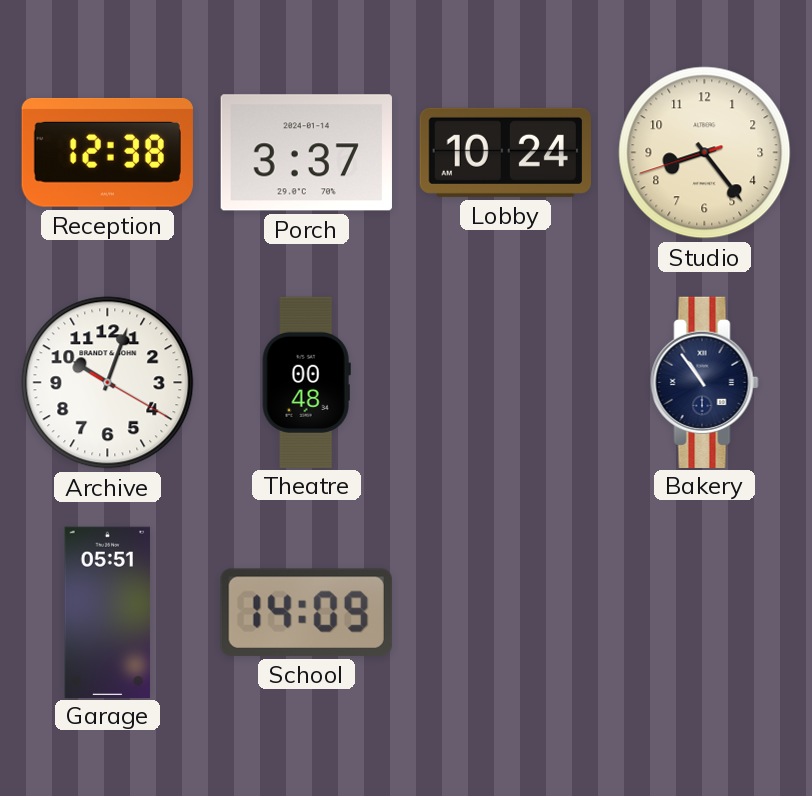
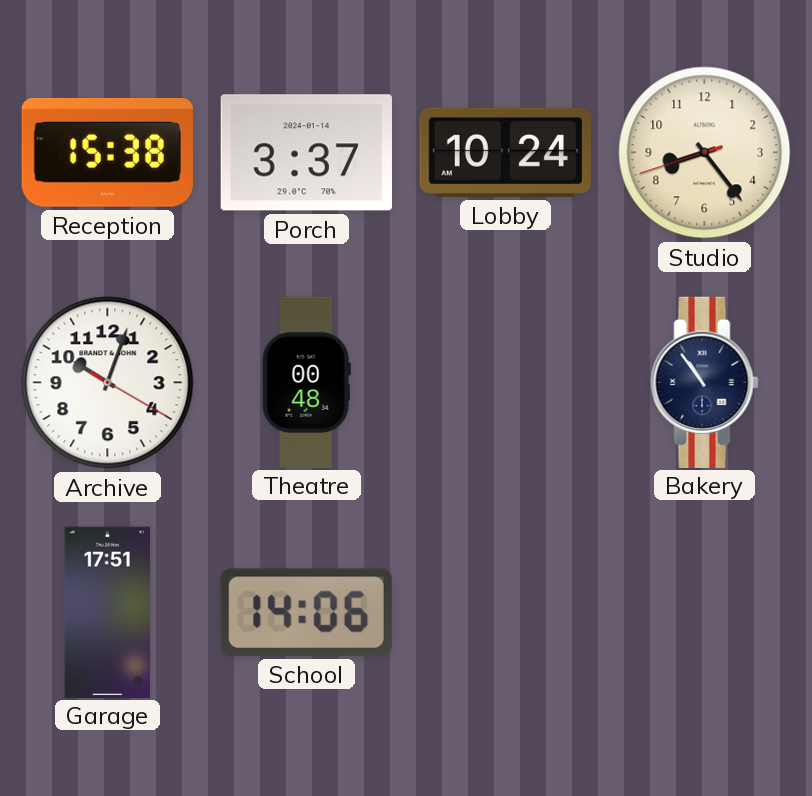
Reception: 12:38 -> 15:38 (107, 152)
Garage: 05:51 -> 17:51 (108, 612)
School: 14:09 -> 14:06 (306, 612)
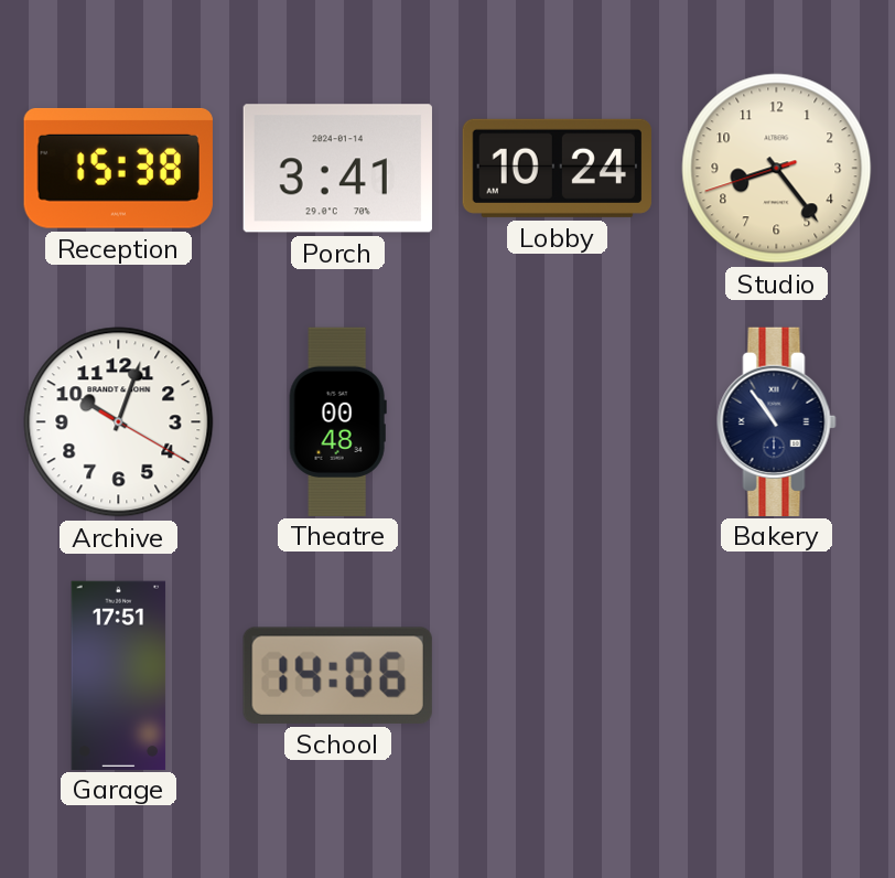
Porch: 3:37 -> 3:41 (337, 169)
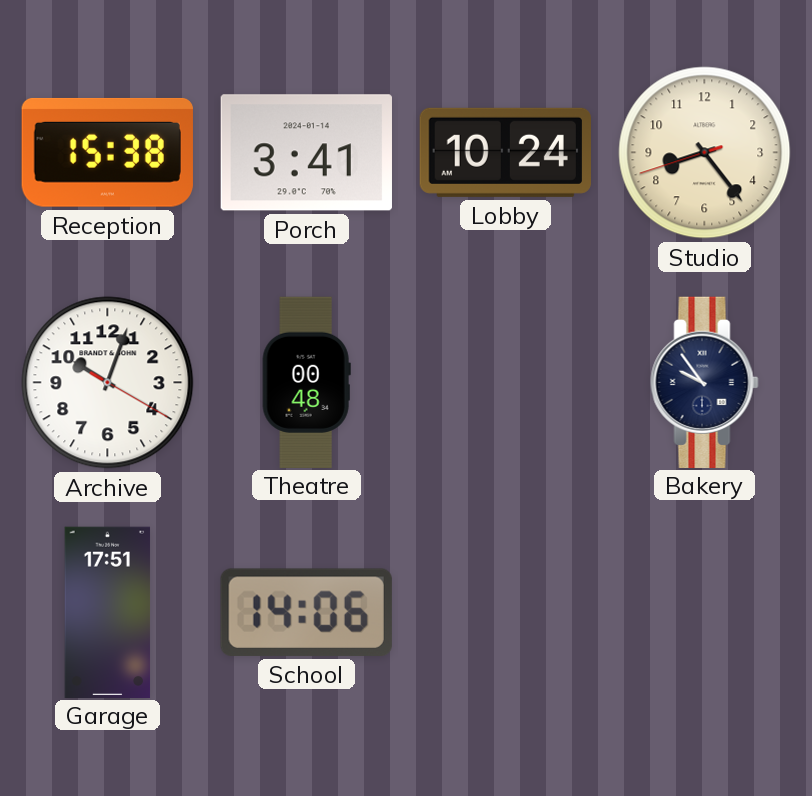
Bakery: 10:54 -> 9:54 (705, 382)
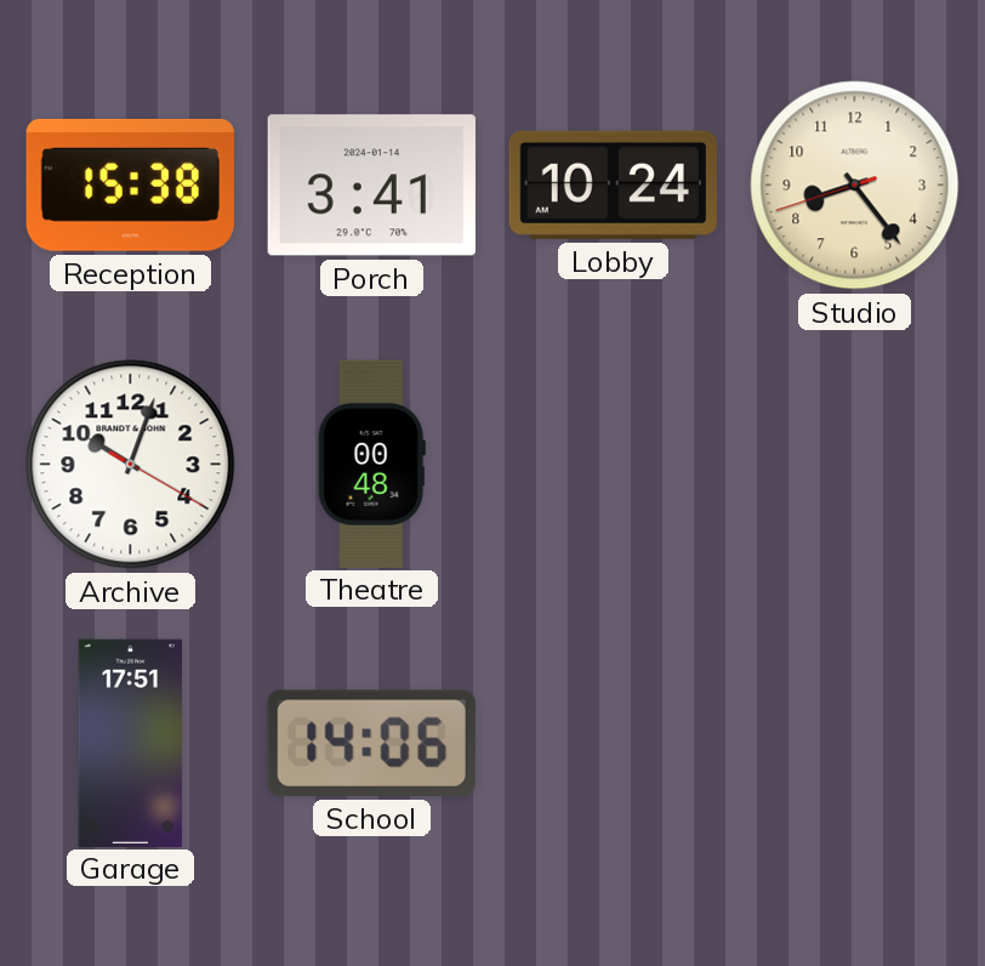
Bakery: 9:54 -> none (705, 382)
